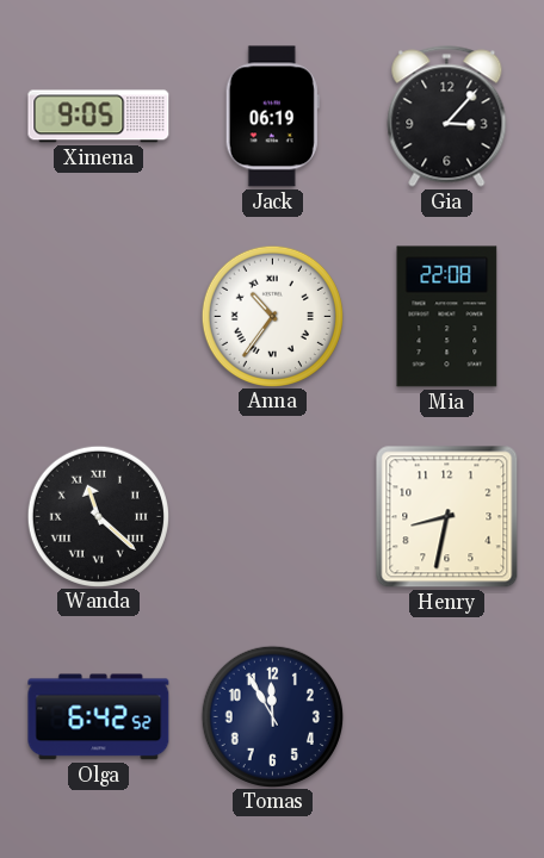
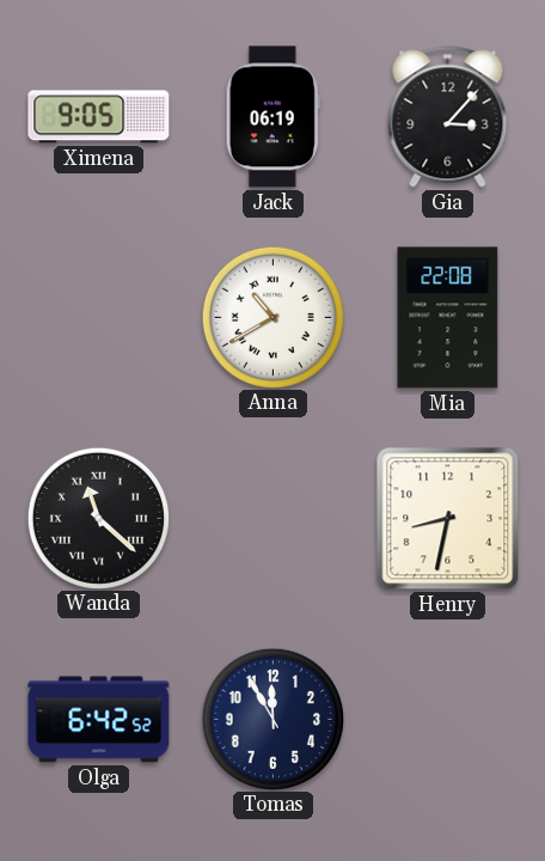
Anna: 10:36 -> 10:40 (272, 317)
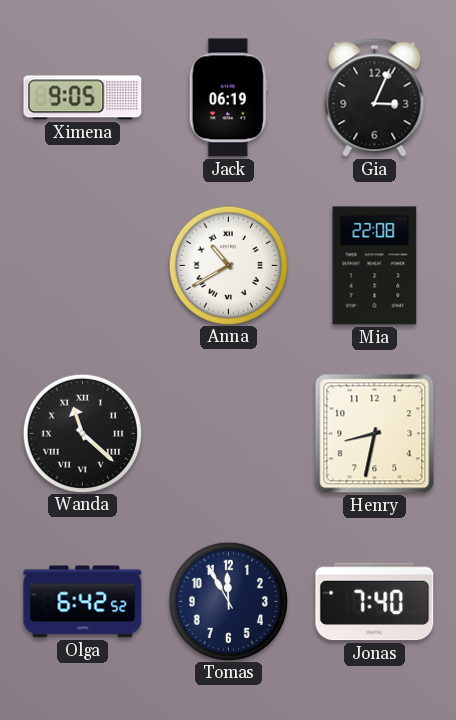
Gia: 3:07 -> 3:04 (375, 98)
Jonas: none -> 7:40 (375, 602)
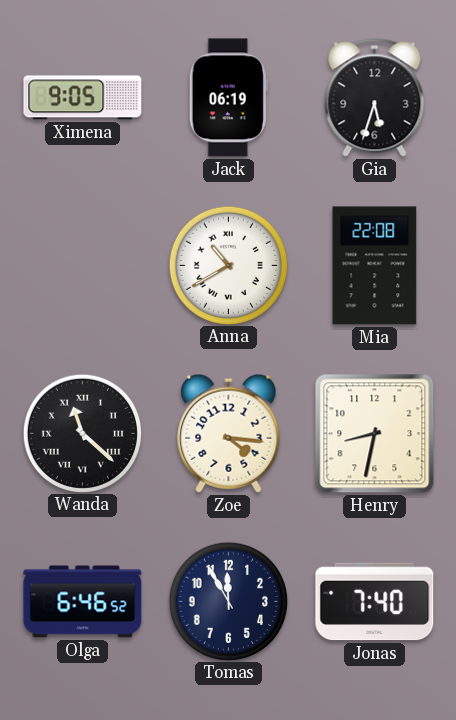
Gia: 3:04 -> 5:33 (375, 98)
Zoe: none -> 4:16 (229, 433)
Olga: 6:42 -> 6:46 (83, 602)
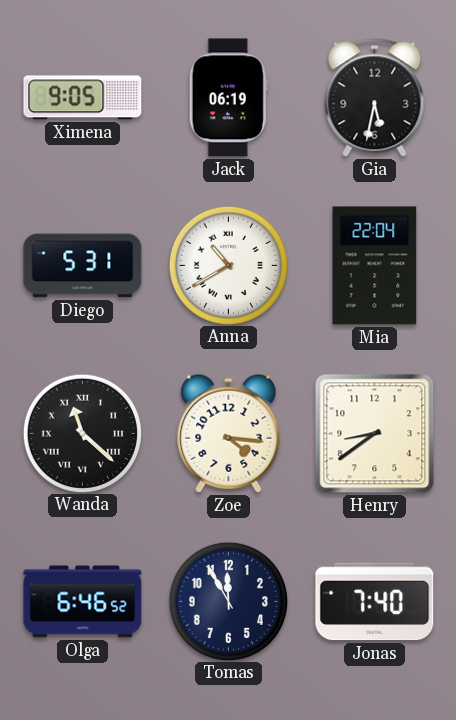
Gia: 5:33 -> 5:32 (375, 98)
Diego: none -> 5:31 (83, 266)
Mia: 22:08 -> 22:04 (375, 266)
Henry: 8:32 -> 8:39 (375, 434)
